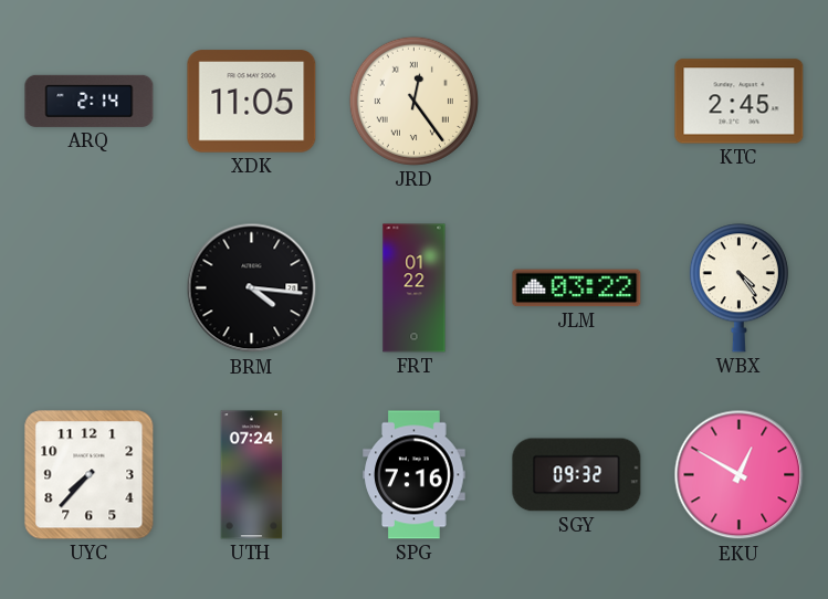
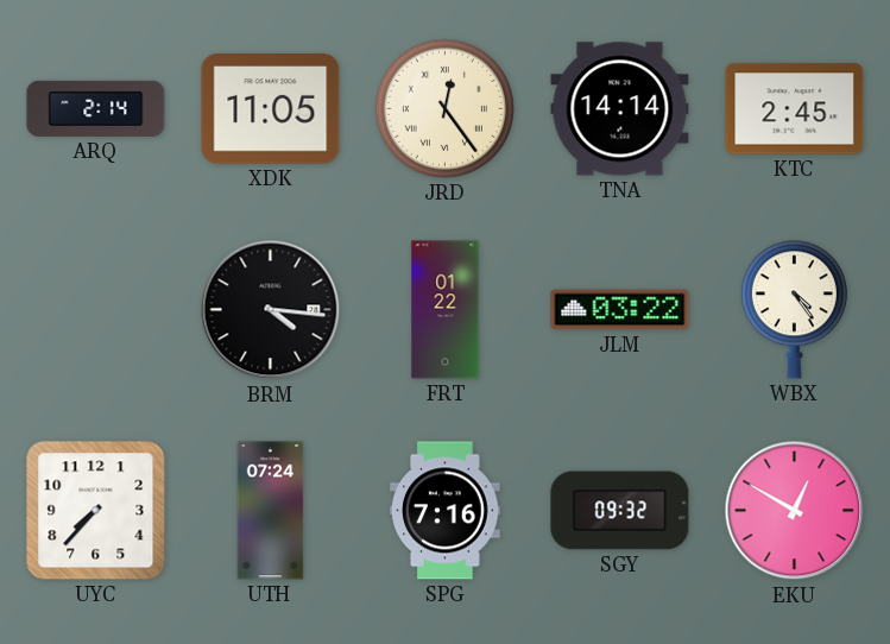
TNA: none -> 14:14 (620, 109)
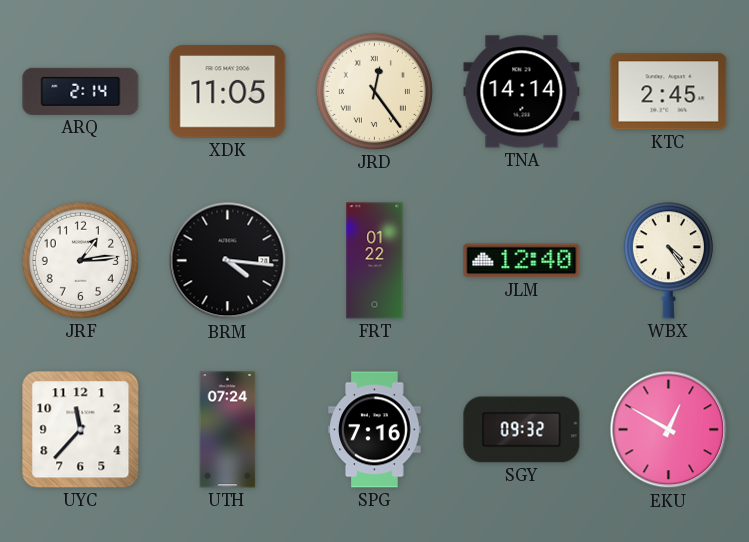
JRF: none -> 1:14 (80, 260)
JLM: 03:22 -> 12:40 (522, 261)
UYC: 7:37 -> 11:37 (81, 430)
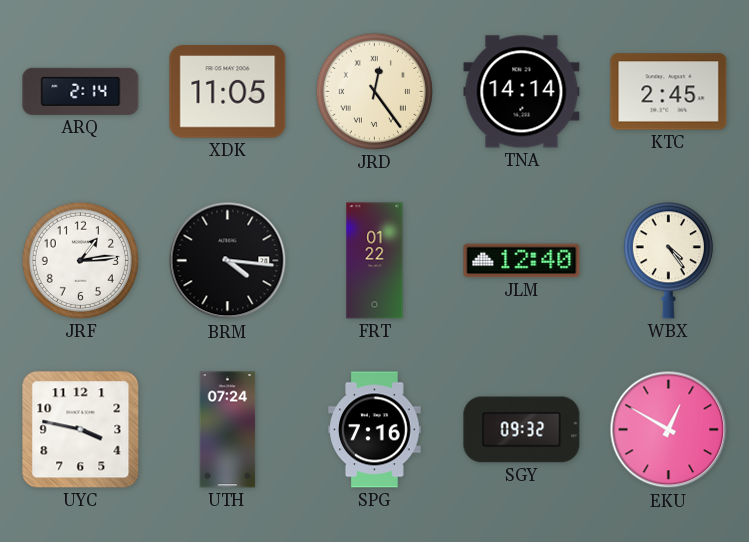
UYC: 11:37 -> 3:47 (81, 430)
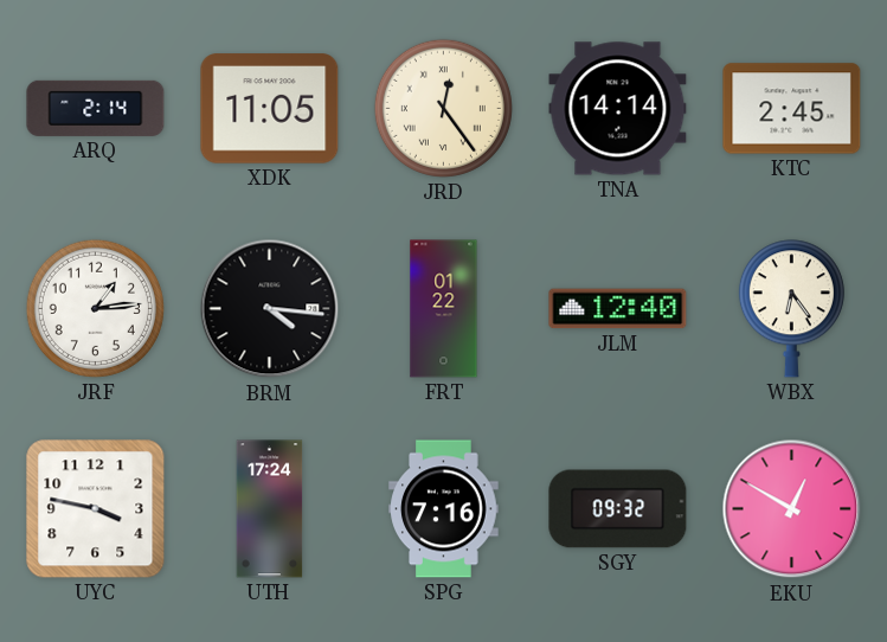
WBX: 4:24 -> 6:24 (791, 309)
UTH: 07:24 -> 17:24 (270, 509)
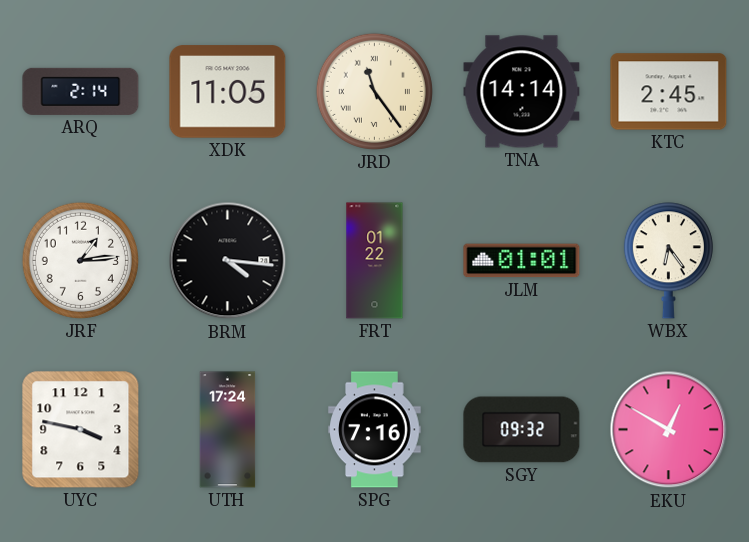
JRD: 12:24 -> 11:24 (374, 91)
JLM: 12:40 -> 01:01 (522, 261)
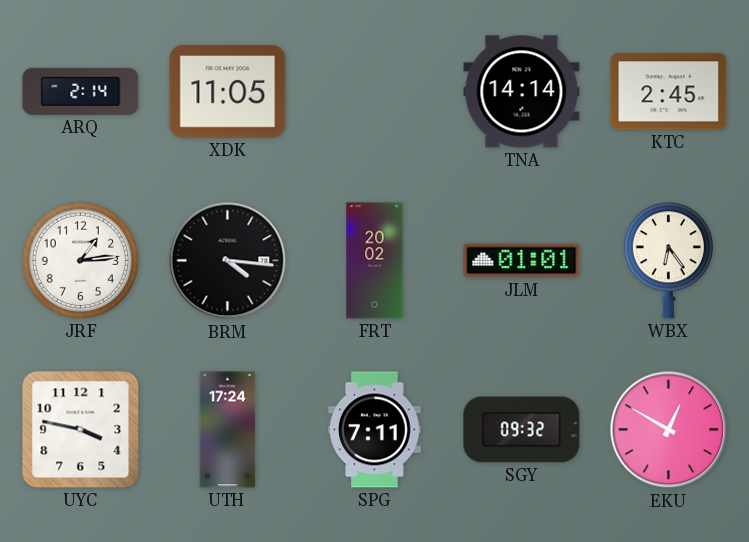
JRD: 11:24 -> none (374, 91)
FRT: 01:22 -> 20:02 (375, 261)
SPG: 7:16 -> 7:11 (375, 430)
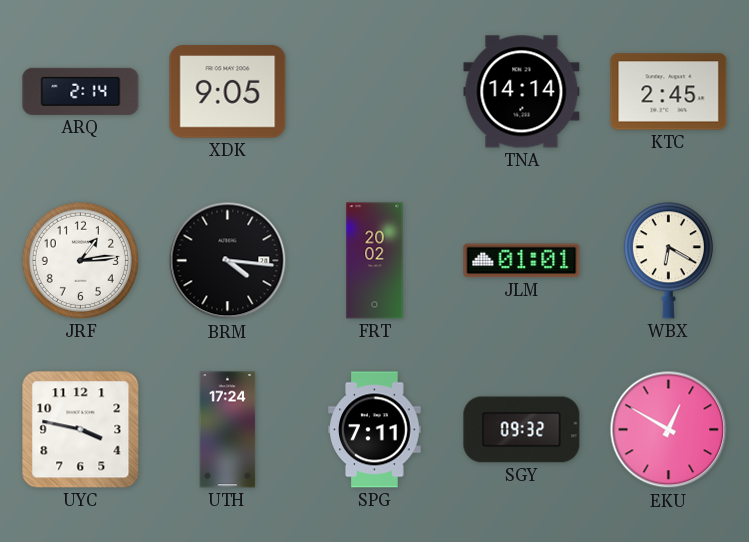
XDK: 11:05 -> 9:05 (228, 92)
WBX: 6:24 -> 6:20 (668, 261)
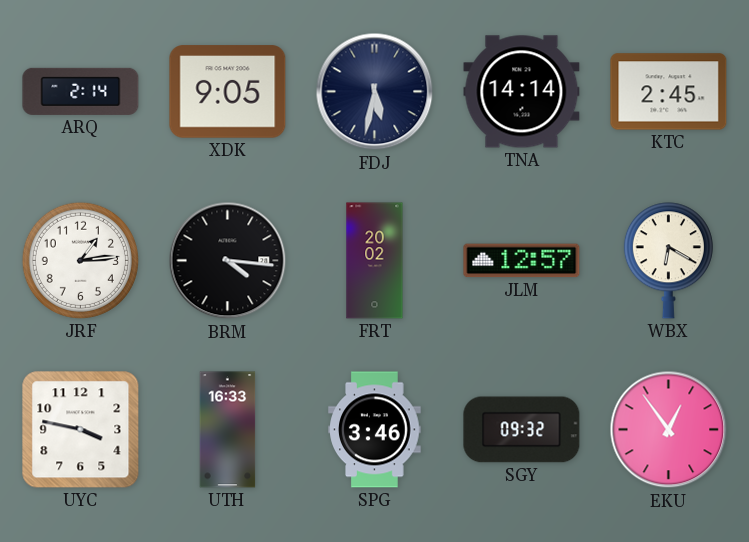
FDJ: none -> 5:32 (375, 92)
JLM: 01:01 -> 12:57 (522, 261)
UTH: 17:24 -> 16:33 (228, 430)
SPG: 7:11 -> 3:46 (375, 430)
EKU: 12:50 -> 12:54 (669, 430)
